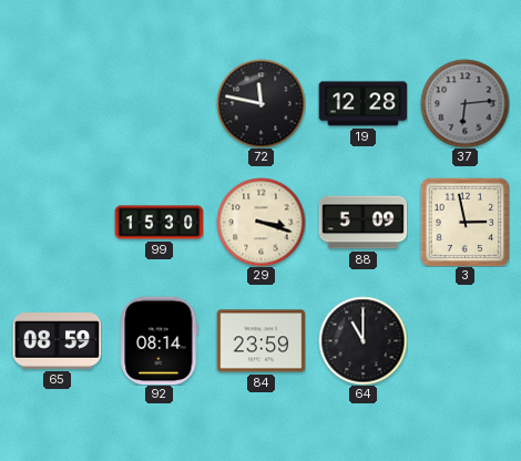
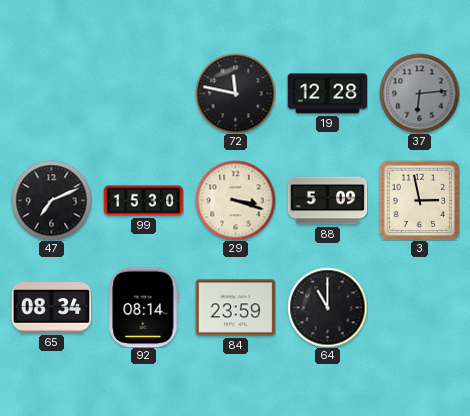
47: none -> 7:11 (51, 200)
65: 08:59 -> 08:34 (51, 308)
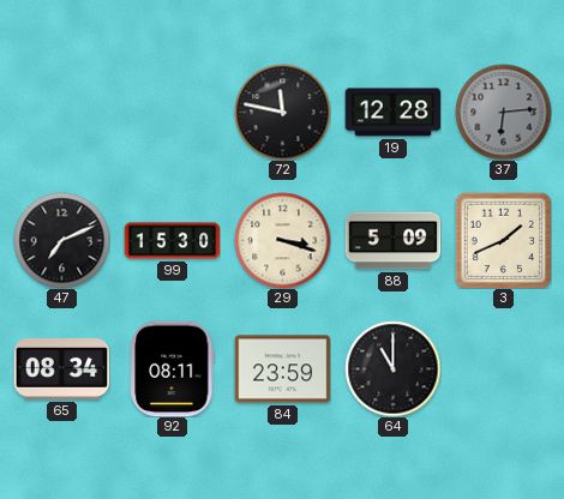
3: 2:58 -> 1:41 (503, 240)
92: 08:14 -> 08:11 (173, 368)
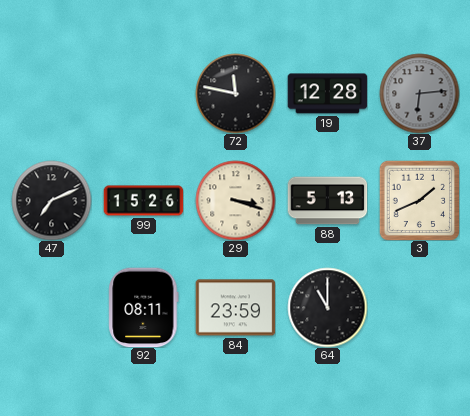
99: 15:30 -> 15:26 (143, 201)
88: 5:09 -> 5:13 (327, 201)
65: 08:34 -> none (61, 369)
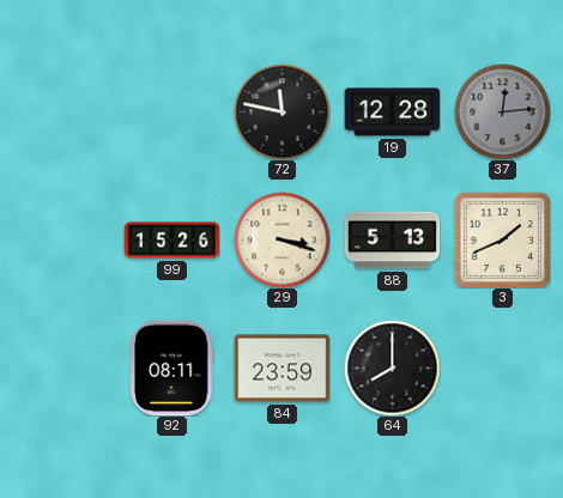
37: 6:14 -> 12:14 (502, 111)
47: 7:11 -> none (51, 200)
64: 11:00 -> 8:00 (392, 368)
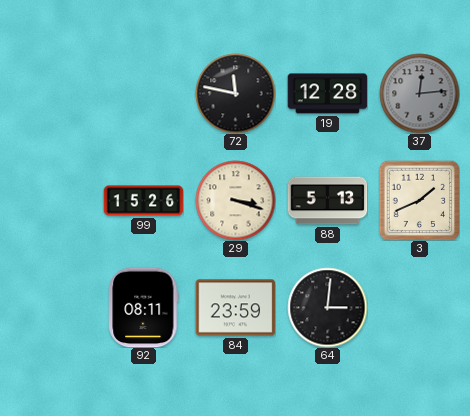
64: 8:00 -> 3:01 (327, 307)
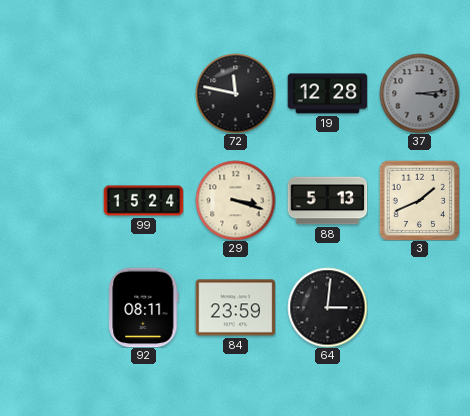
37: 12:14 -> 3:14 (419, 93)
99: 15:26 -> 15:24 (143, 201)
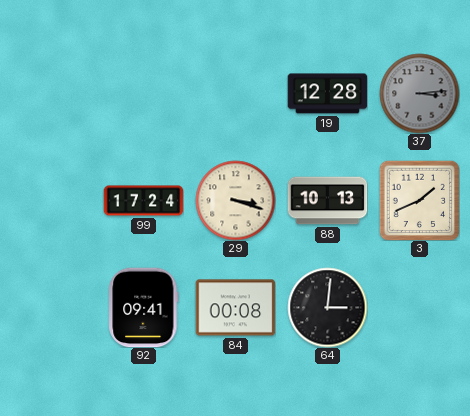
72: 11:47 -> none (235, 93)
99: 15:24 -> 17:24 (143, 201)
88: 5:13 -> 10:13 (327, 201)
92: 08:11 -> 09:41 (144, 307)
84: 23:59 -> 00:08 (235, 308)
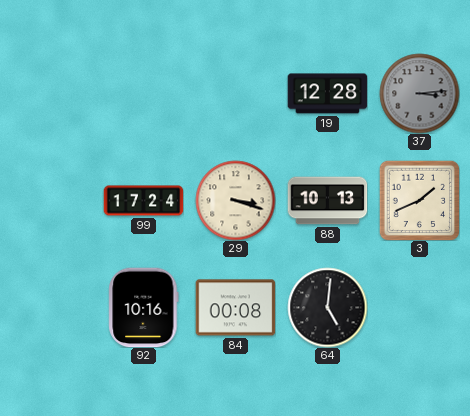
92: 09:41 -> 10:16 (144, 307)
64: 3:01 -> 5:01 (327, 307)
